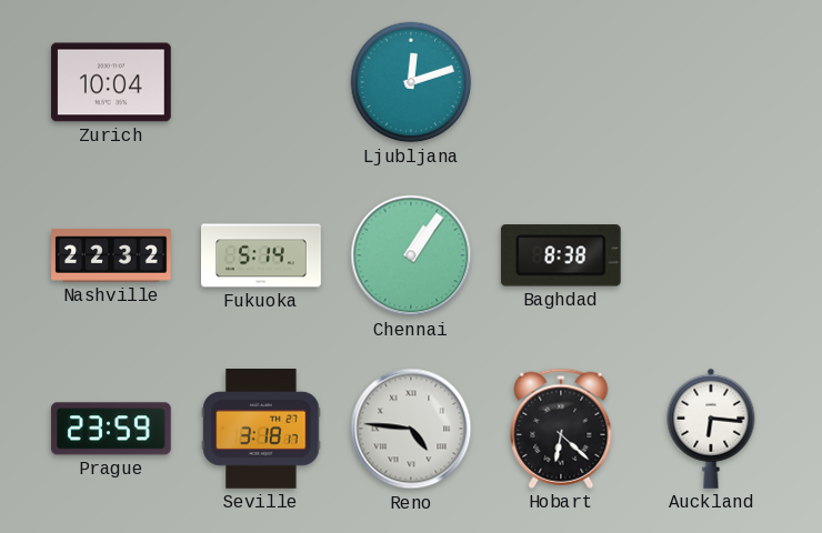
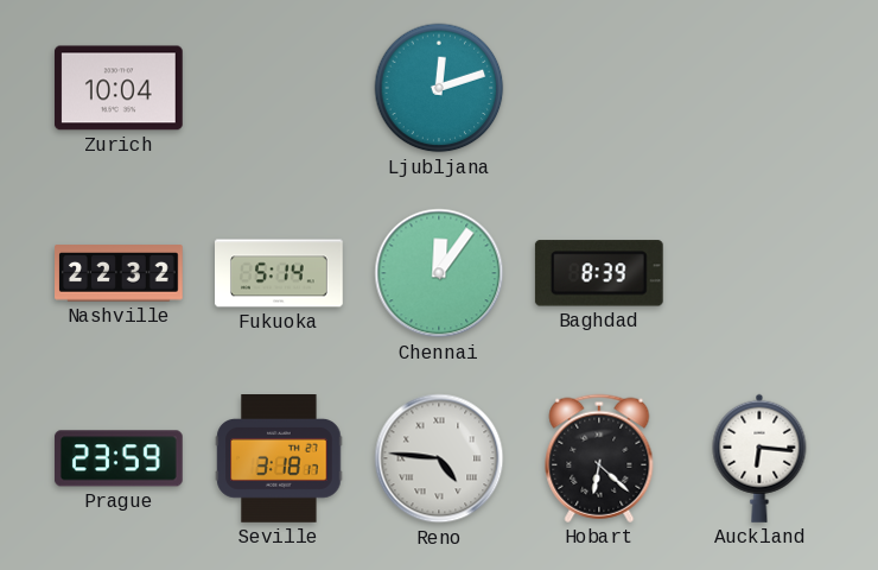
Chennai: 1:06 -> 12:06 (439, 273)
Baghdad: 8:38 -> 8:39 (599, 273)
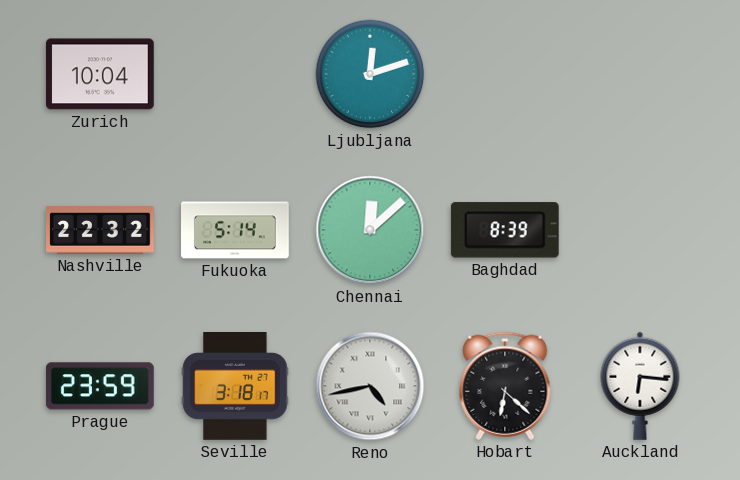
Chennai: 12:06 -> 12:08 (370, 230)
Reno: 4:46 -> 4:43 (370, 386)
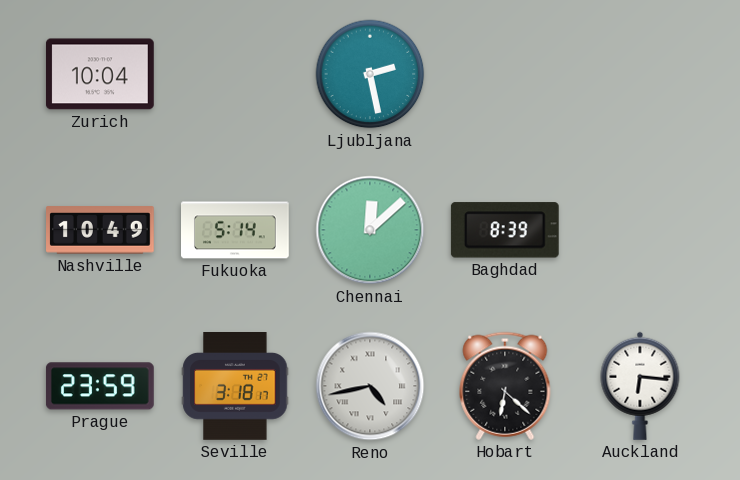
Ljubljana: 12:12 -> 2:28 (370, 74)
Nashville: 22:32 -> 10:49 (101, 230)
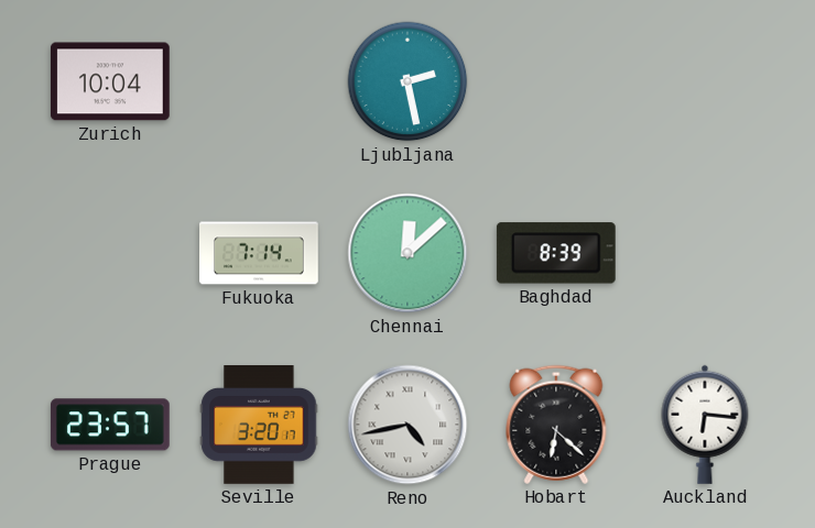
Nashville: 10:49 -> none (101, 230)
Fukuoka: 5:14 -> 7:14 (260, 253)
Prague: 23:59 -> 23:57 (110, 425)
Seville: 3:18 -> 3:20 (259, 426)
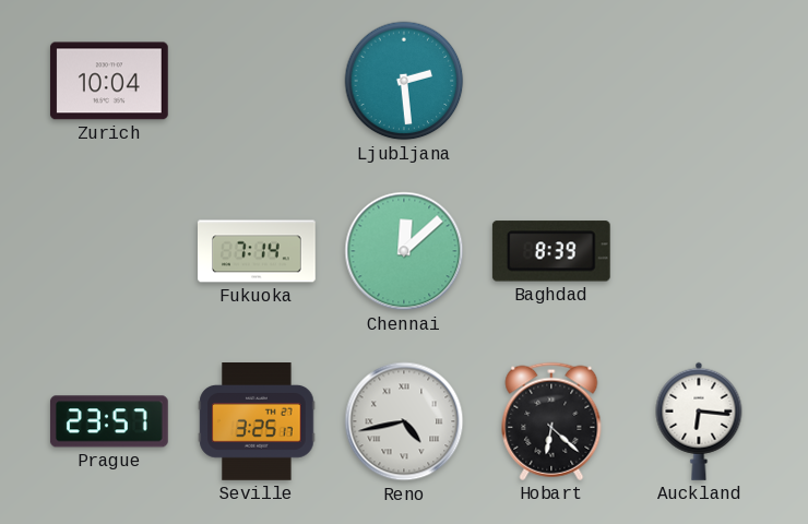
Ljubljana: 2:28 -> 2:29 (404, 81)
Seville: 3:20 -> 3:25 (257, 422)
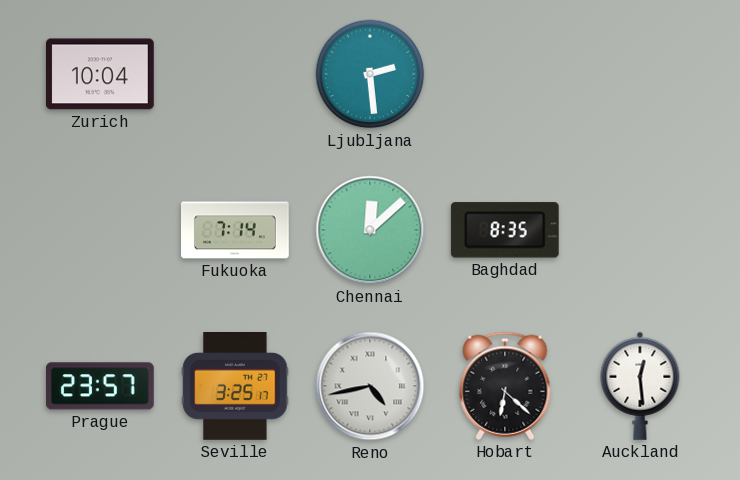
Baghdad: 8:39 -> 8:35 (505, 230)
Auckland: 6:16 -> 12:29 (640, 386)
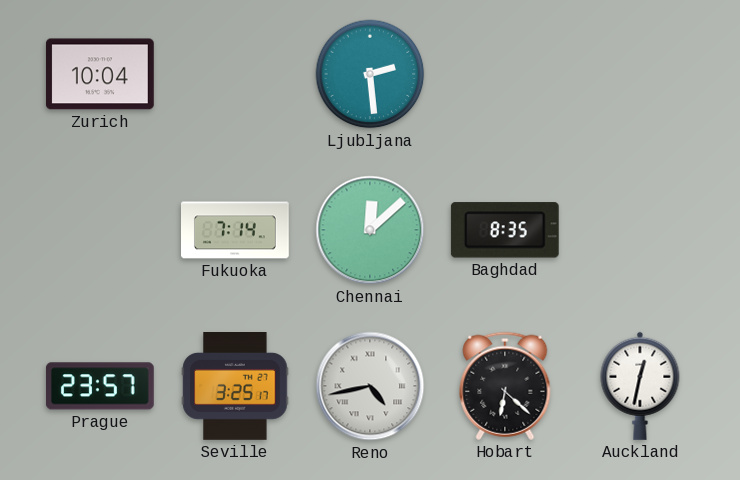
Auckland: 12:29 -> 12:32 (640, 386)
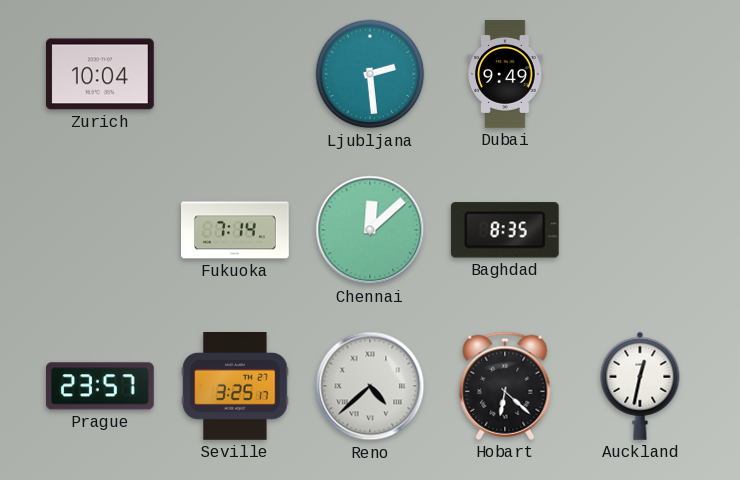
Dubai: none -> 9:49 (505, 74)
Reno: 4:43 -> 4:38 (370, 386)
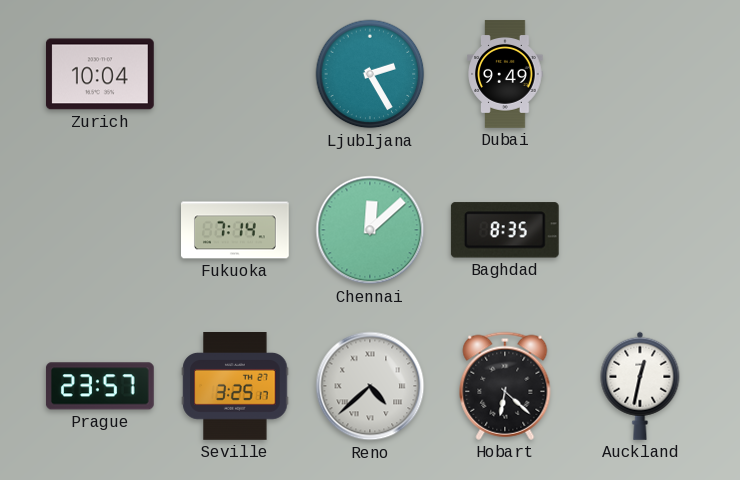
Ljubljana: 2:29 -> 2:25 (370, 74)
